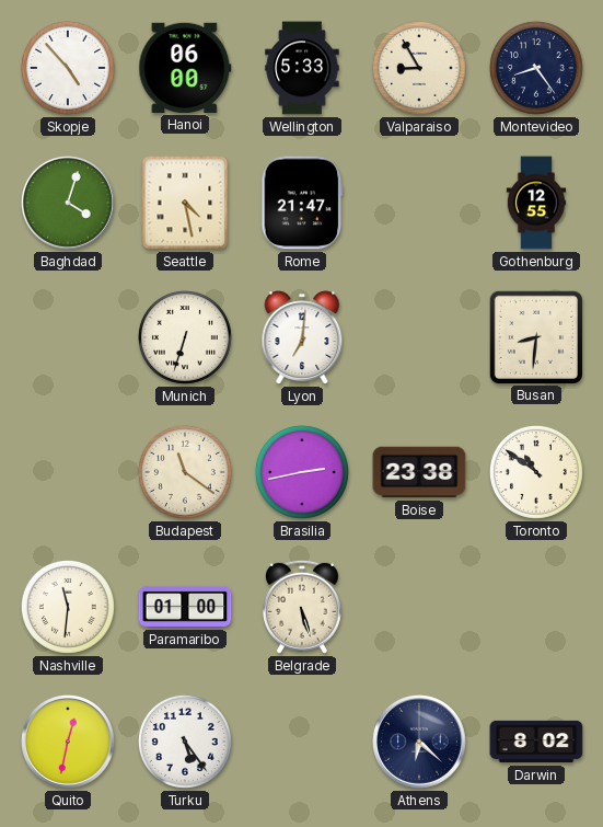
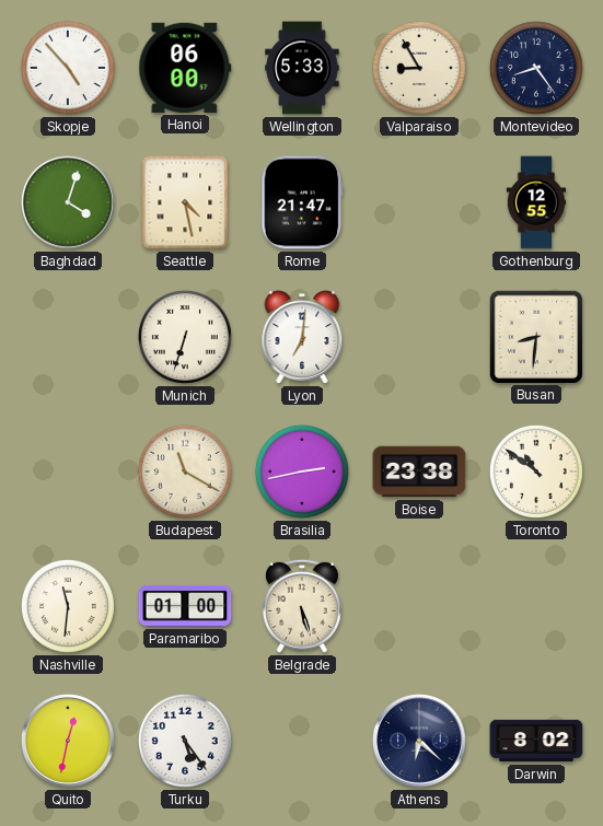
Budapest: 11:21 -> 11:20 (185, 472)
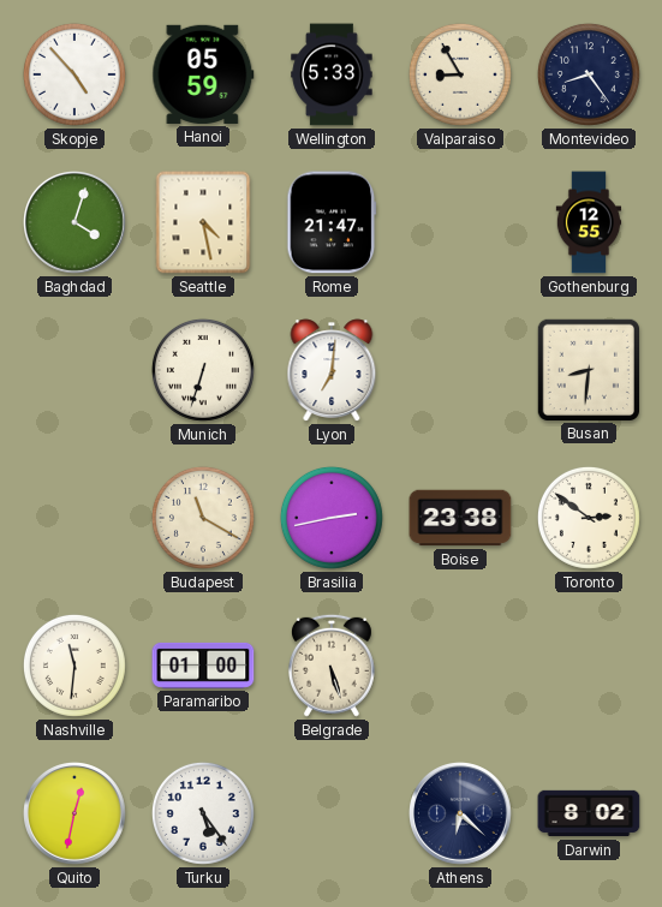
Hanoi: 06:00 -> 05:59 (203, 74)
Toronto: 10:51 -> 2:51 (589, 518)
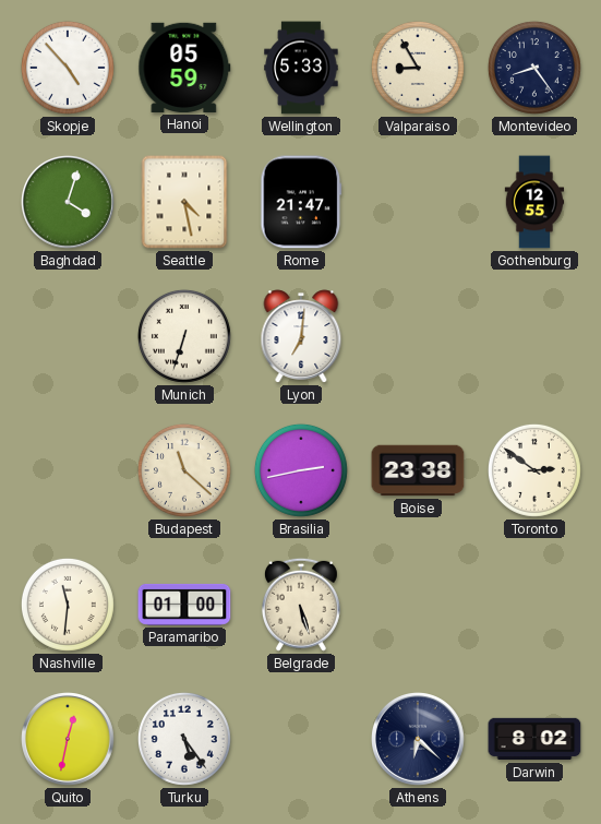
Busan: 8:31 -> none (588, 369)
Budapest: 11:20 -> 11:22 (184, 470)
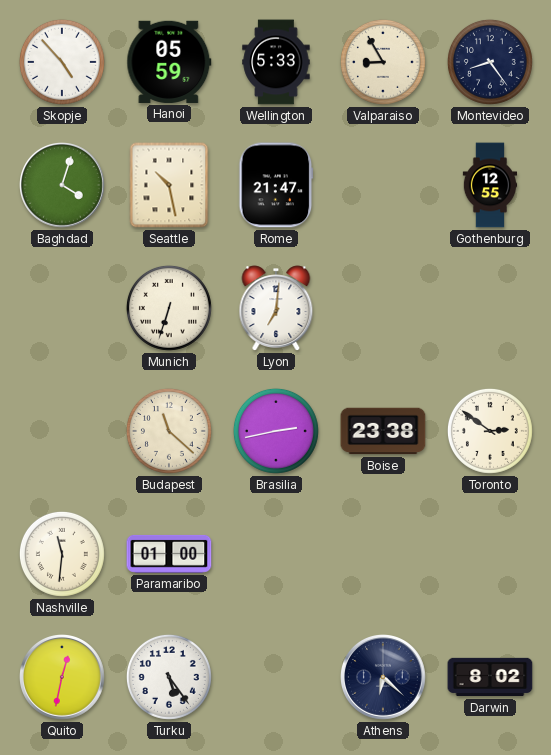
Seattle: 4:28 -> 10:28 (169, 185)
Belgrade: 5:27 -> none (301, 605)
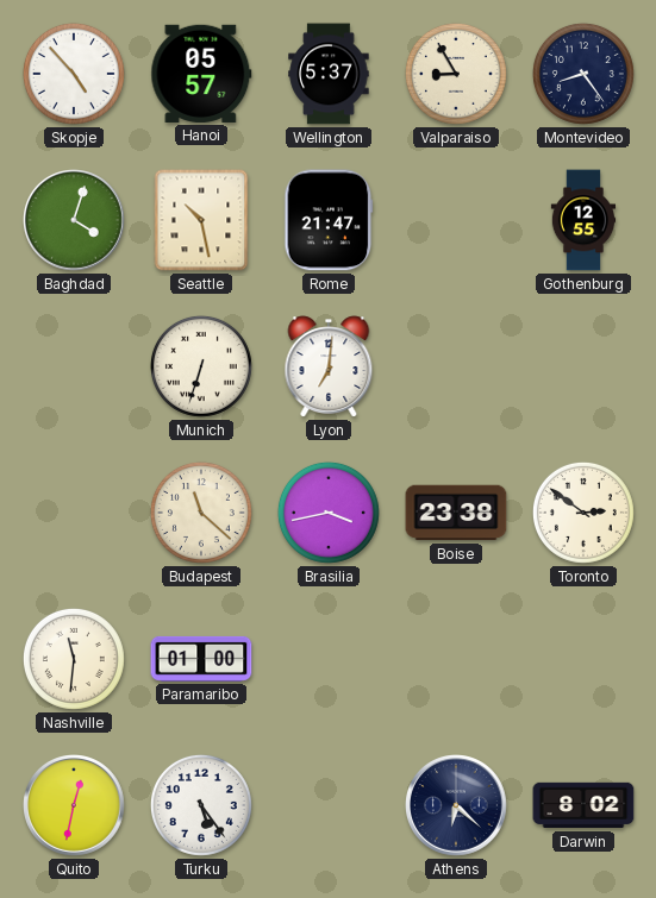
Hanoi: 05:59 -> 05:57 (201, 74)
Wellington: 5:33 -> 5:37 (329, 74)
Brasilia: 2:43 -> 3:43 (329, 513)
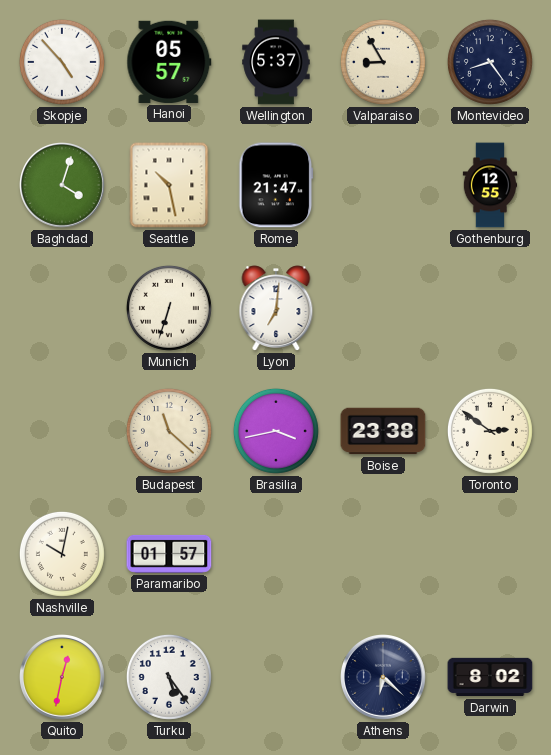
Nashville: 11:31 -> 10:02 (62, 554)
Paramaribo: 01:00 -> 01:57 (169, 554)
